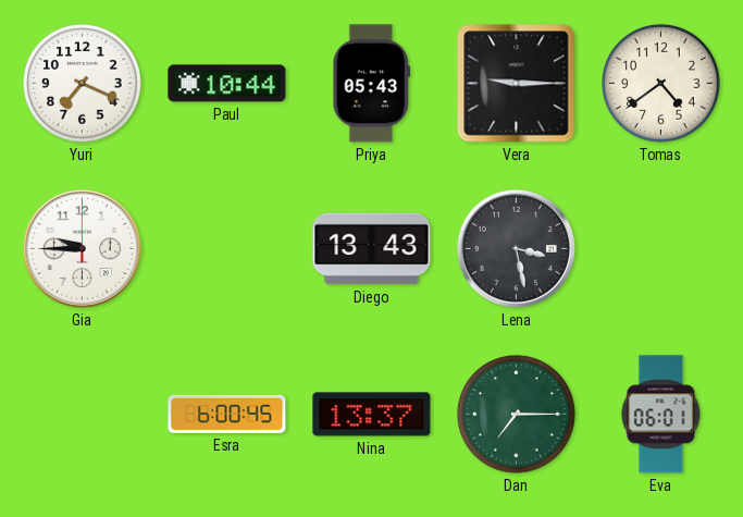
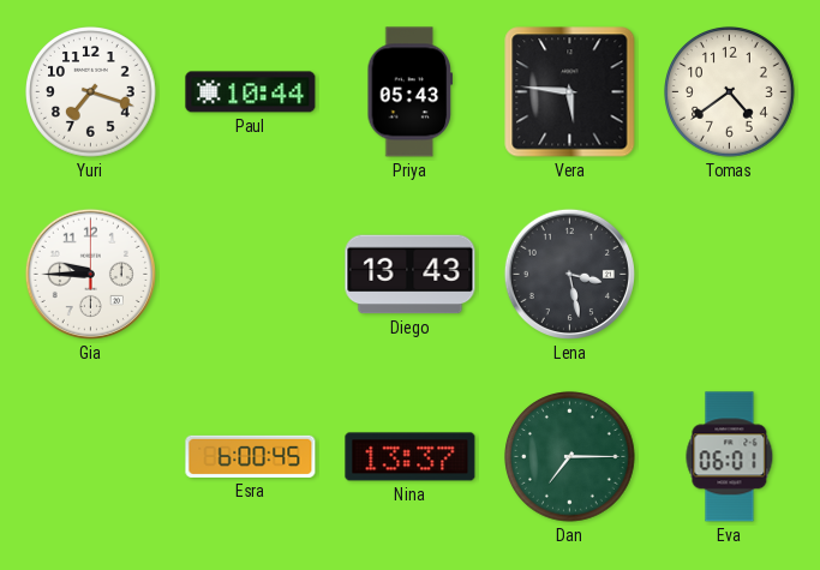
Yuri: 7:19 -> 7:18 (91, 92)
Vera: 9:15 -> 5:46 (570, 92)
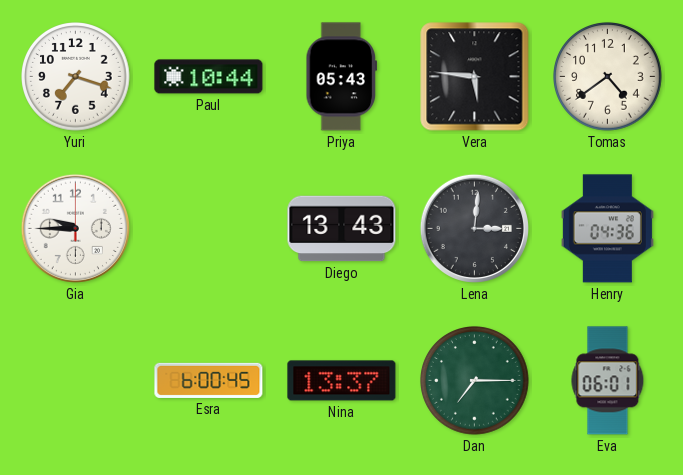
Lena: 3:28 -> 3:01 (474, 228)
Henry: none -> 04:36 (607, 229)
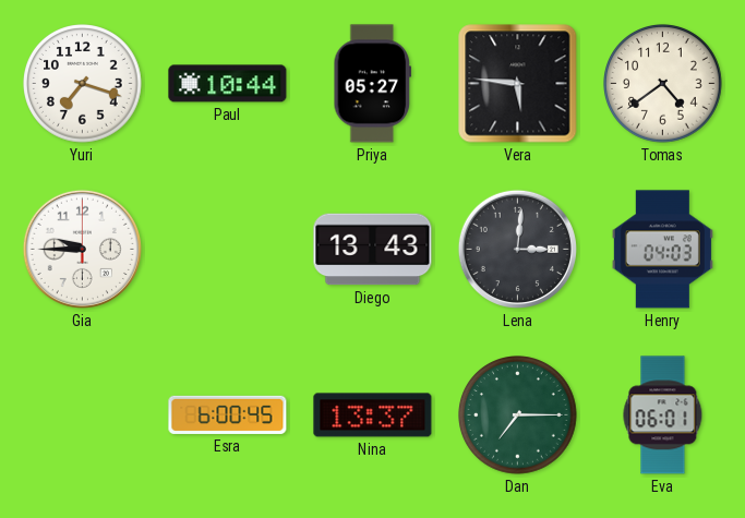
Priya: 05:43 -> 05:27 (373, 84)
Henry: 04:36 -> 04:03 (662, 250)
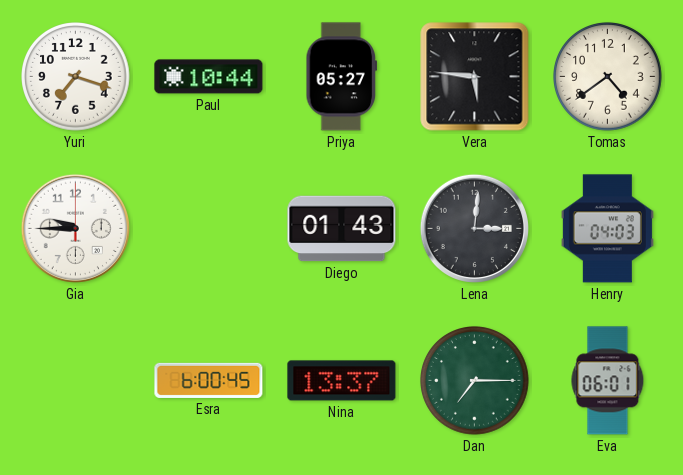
Diego: 13:43 -> 01:43 (342, 229)
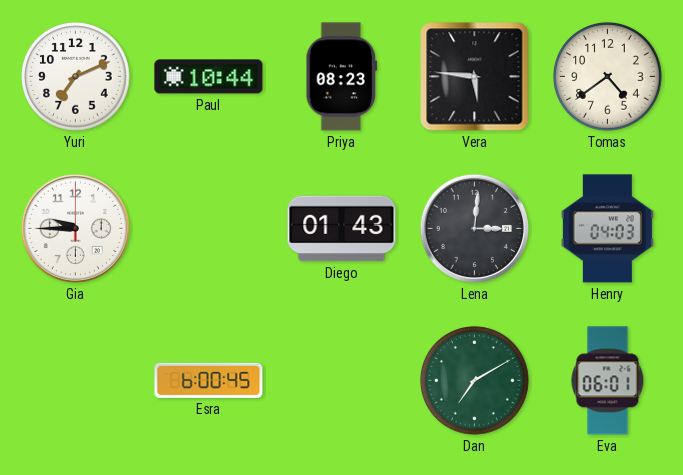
Yuri: 7:18 -> 7:11 (76, 77)
Priya: 05:27 -> 08:23 (342, 77)
Nina: 13:37 -> none (342, 381)
Dan: 7:15 -> 7:10 (475, 381)
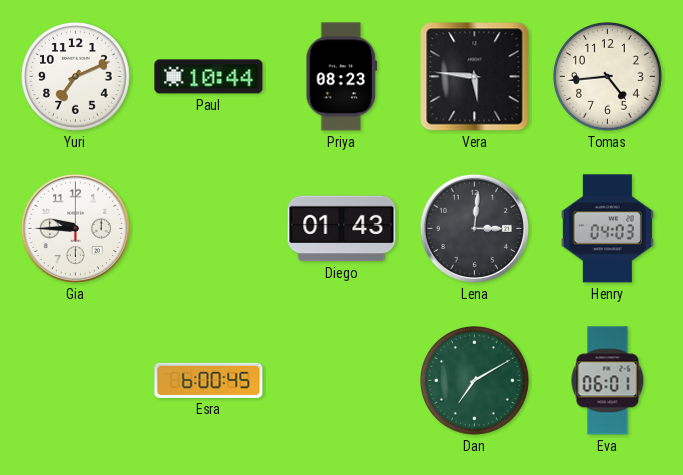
Tomas: 4:39 -> 4:44 (608, 77)
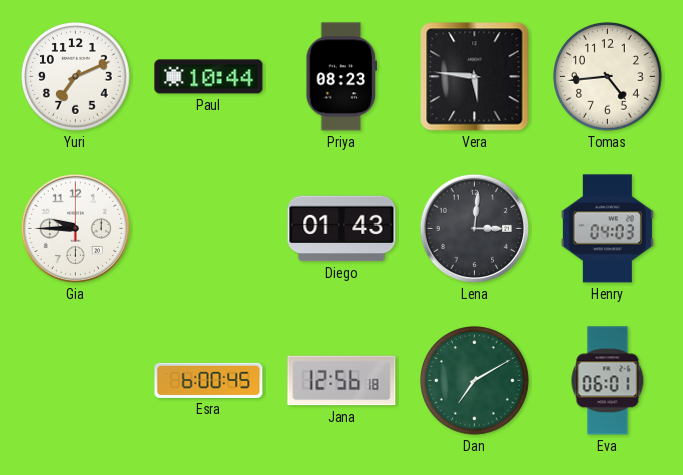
Jana: none -> 12:56 (342, 381)
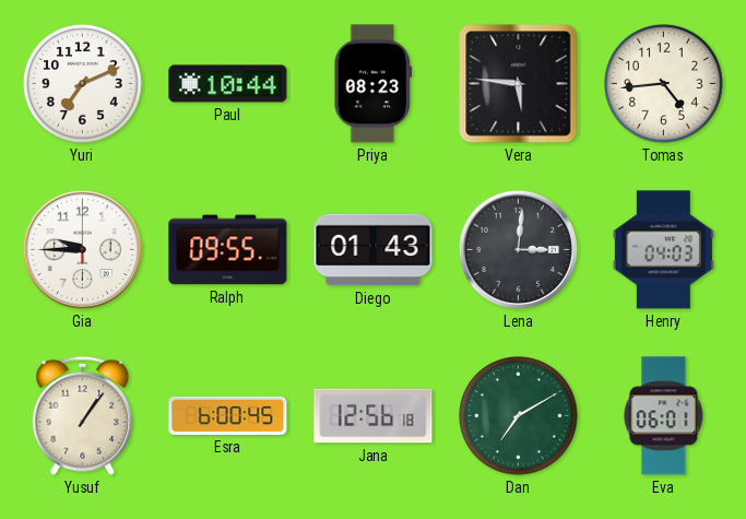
Ralph: none -> 09:55 (228, 250)
Yusuf: none -> 1:06 (83, 415)
